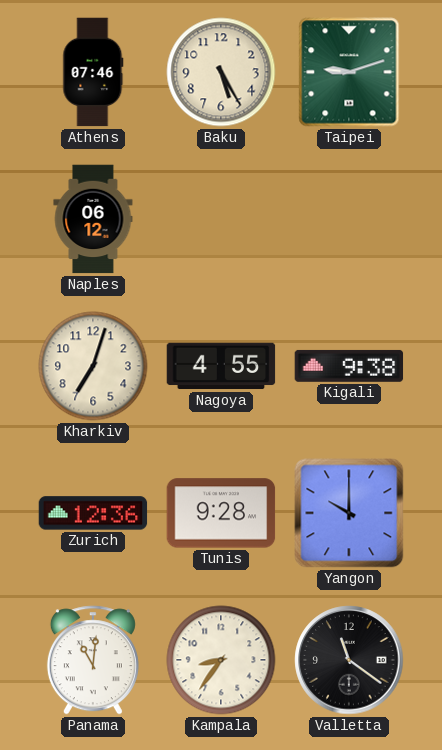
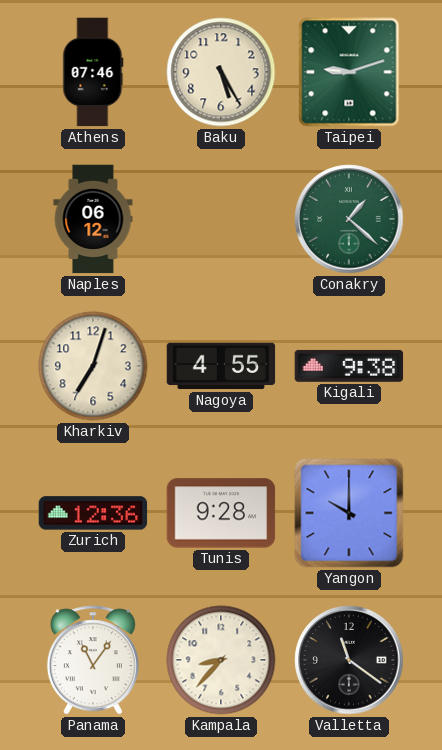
Conakry: none -> 1:22 (349, 219)
Panama: 11:01 -> 11:06 (93, 660)
Kampala: 8:36 -> 8:37 (221, 660)
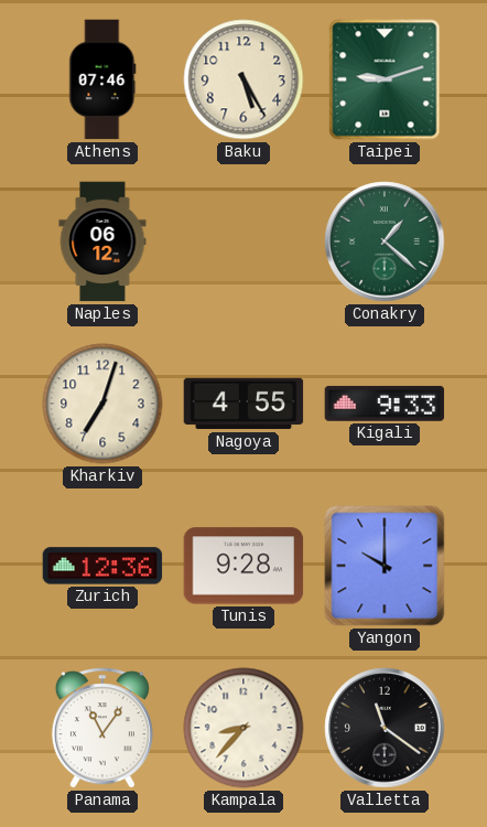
Kigali: 9:38 -> 9:33 (385, 404)
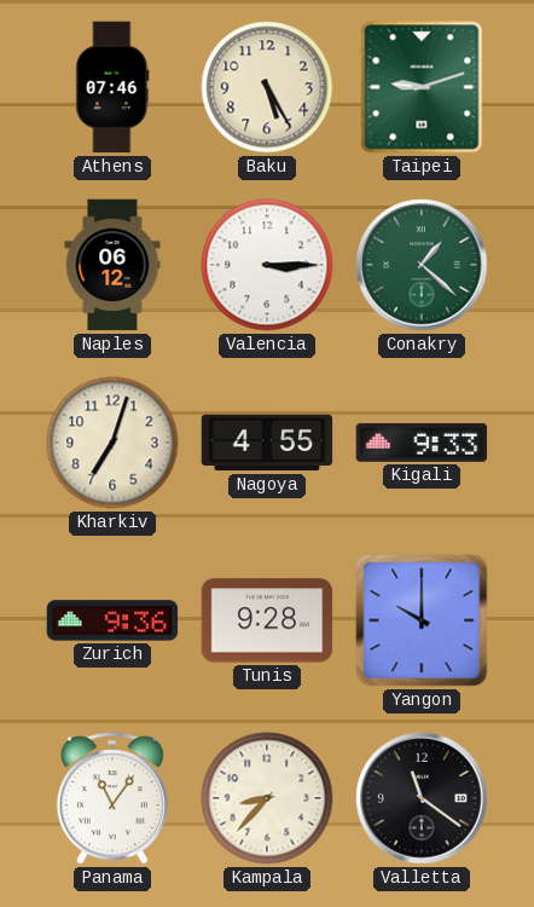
Valencia: none -> 3:15 (267, 265)
Zurich: 12:36 -> 9:36 (112, 620)
